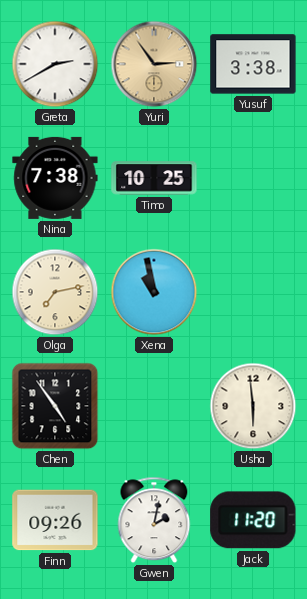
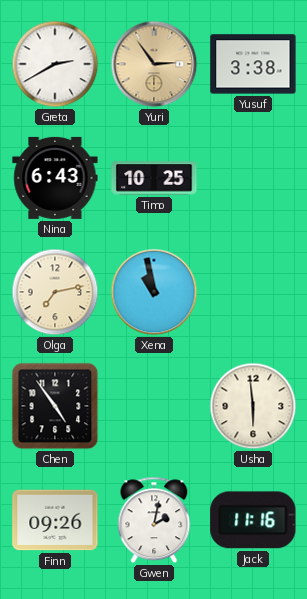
Nina: 7:38 -> 6:43 (55, 178)
Jack: 11:20 -> 11:16 (253, 520)
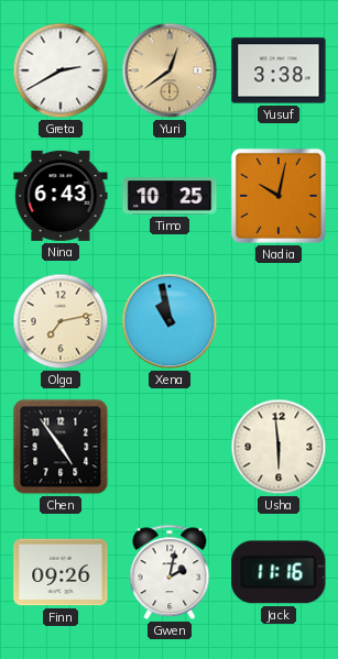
Yuri: 2:54 -> 12:39 (170, 70)
Nadia: none -> 10:02 (279, 196)
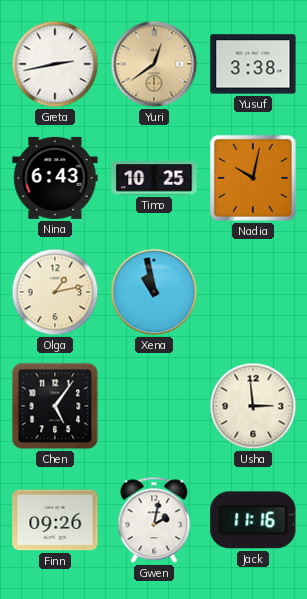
Greta: 2:40 -> 2:43 (55, 64)
Olga: 7:13 -> 1:13 (55, 292)
Chen: 4:54 -> 5:06 (55, 406)
Usha: 5:59 -> 2:59 (253, 406)
